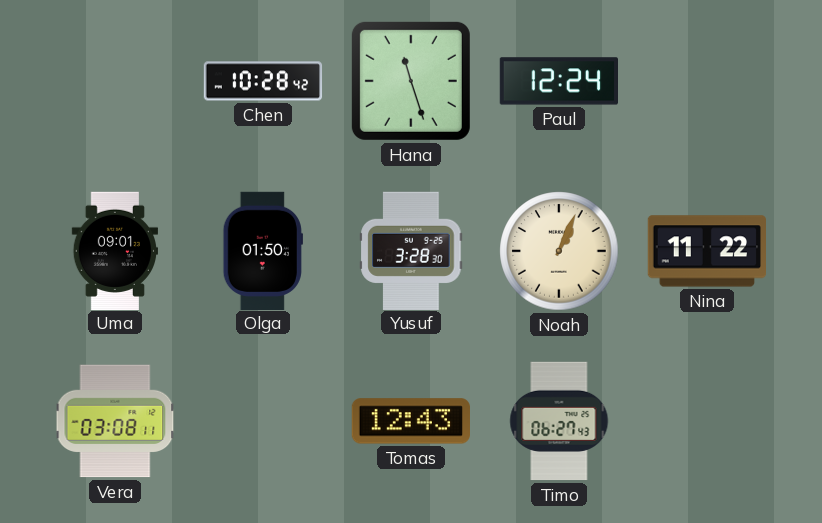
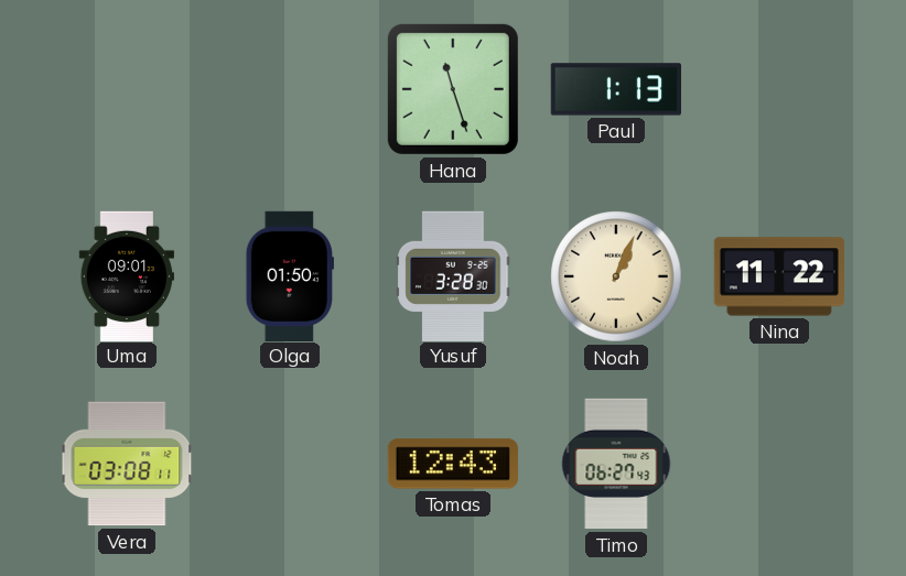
Chen: 10:28 -> none (263, 81)
Paul: 12:24 -> 1:13 (615, 89)
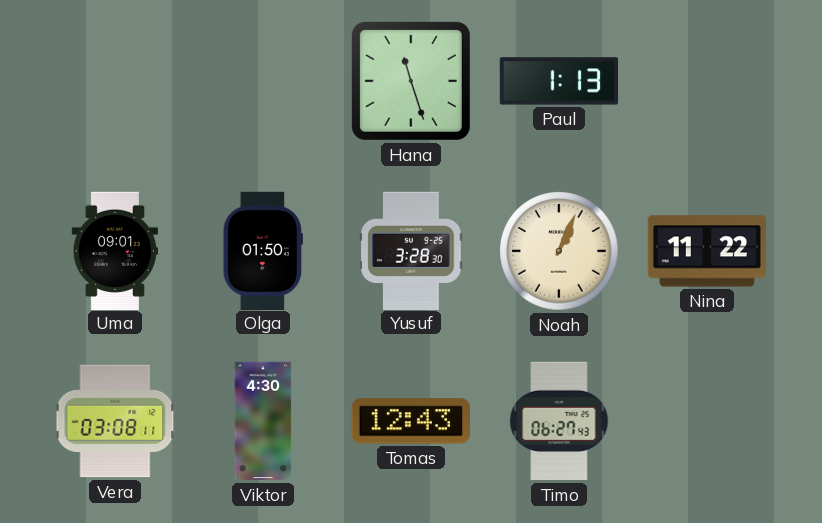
Viktor: none -> 4:30 (263, 421)
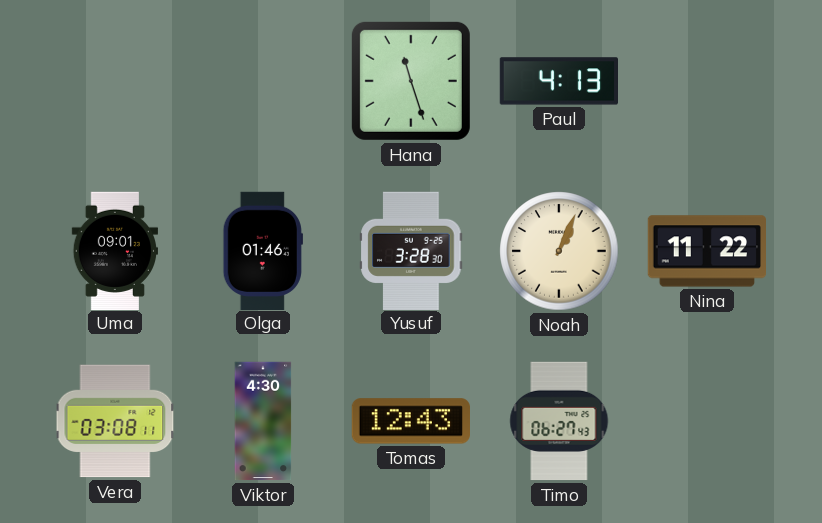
Paul: 1:13 -> 4:13 (558, 81)
Olga: 01:50 -> 01:46 (263, 250)
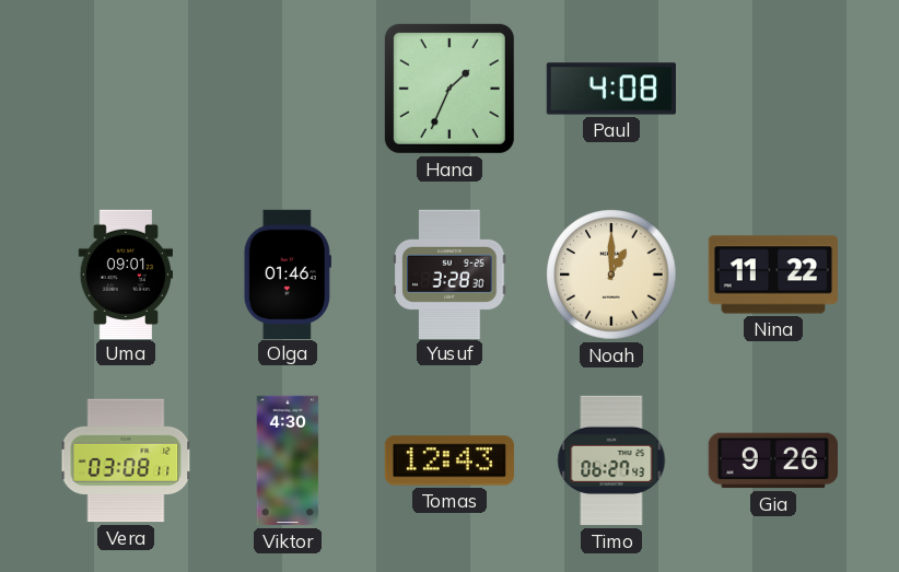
Hana: 11:27 -> 1:34 (449, 89)
Paul: 4:13 -> 4:08 (610, 89)
Noah: 1:04 -> 1:00 (611, 275)
Gia: none -> 9:26 (772, 460)
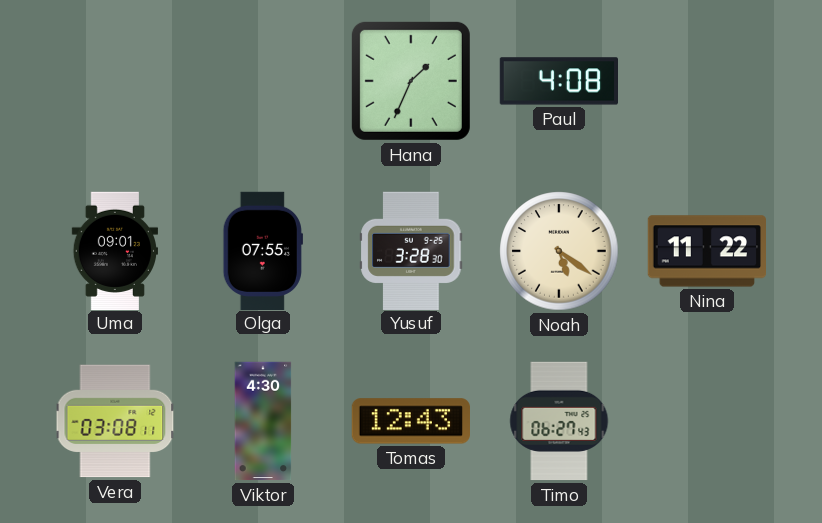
Olga: 01:46 -> 07:55 (263, 250)
Noah: 1:00 -> 5:21 (559, 251)
Gia: 9:26 -> none (772, 460)
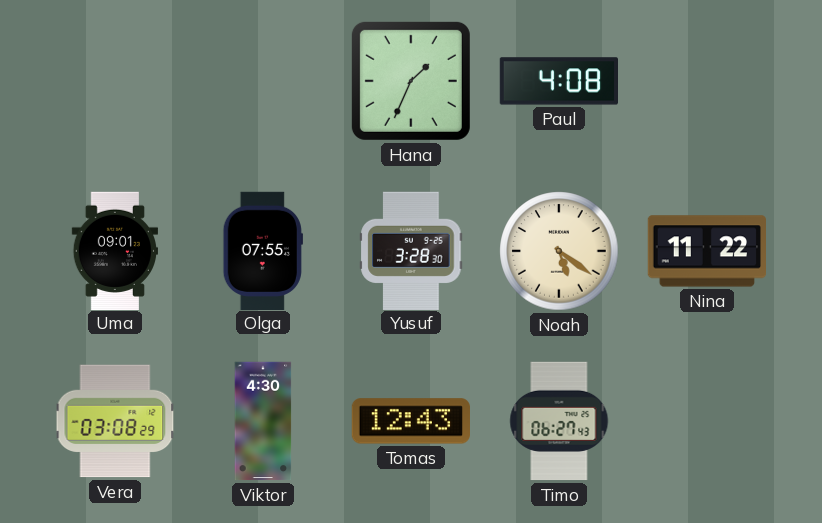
Vera: 03:08:11 -> 03:08:29 (115, 421)
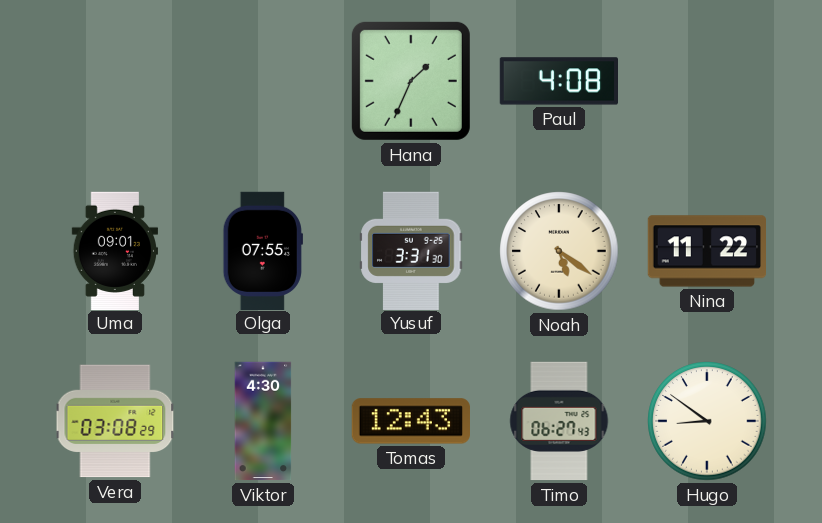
Yusuf: 3:28 -> 3:31 (411, 250)
Hugo: none -> 8:51 (707, 421)
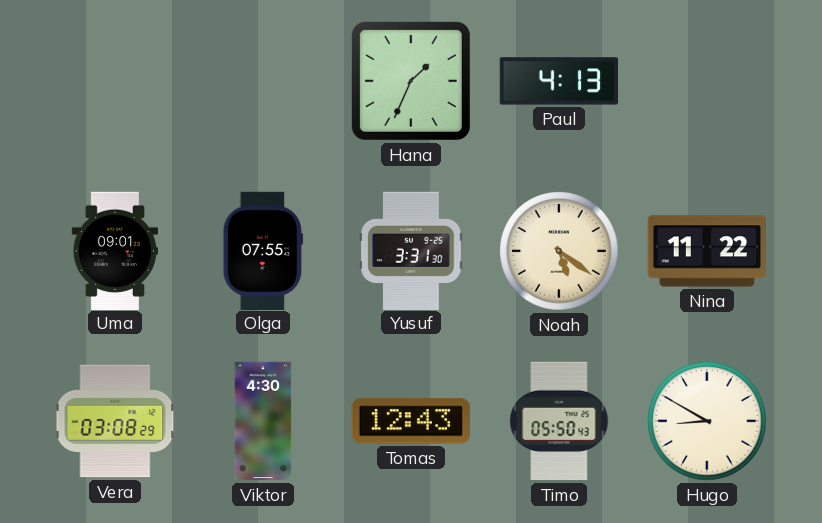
Paul: 4:08 -> 4:13 (558, 81)
Timo: 06:27 -> 05:50 (559, 421)
Hugo: 8:51 -> 8:50 (707, 421)
